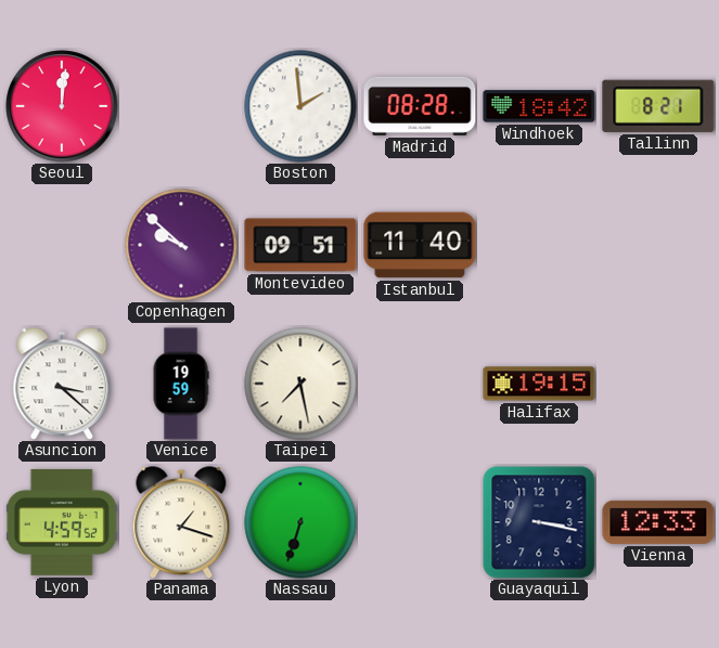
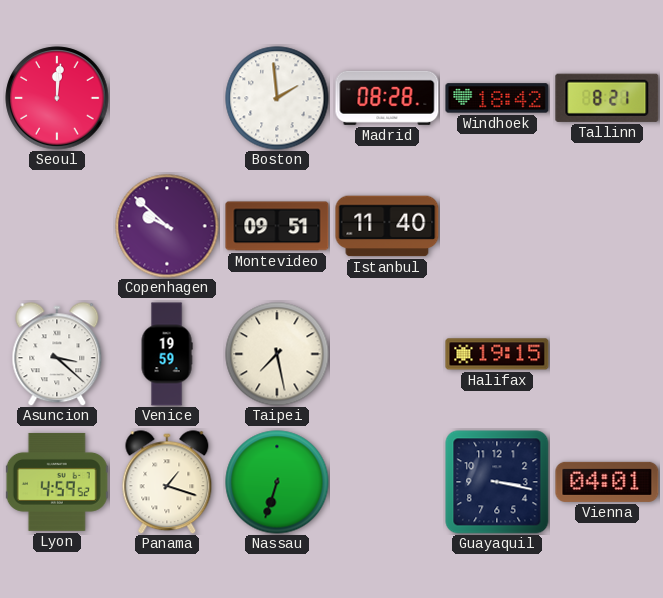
Vienna: 12:33 -> 04:01 (607, 482)
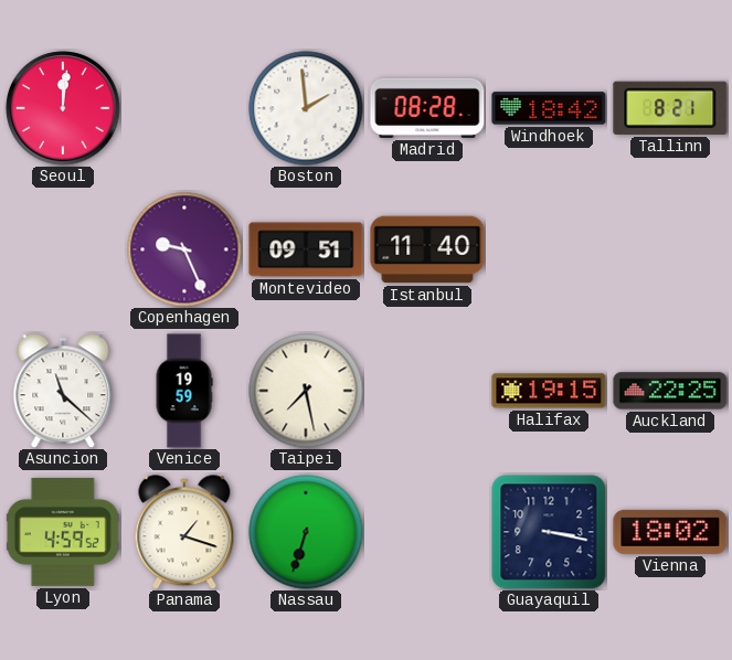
Copenhagen: 9:52 -> 9:26 (184, 249)
Asuncion: 3:22 -> 11:22 (63, 391)
Auckland: none -> 22:25 (670, 391)
Vienna: 04:01 -> 18:02 (670, 532)
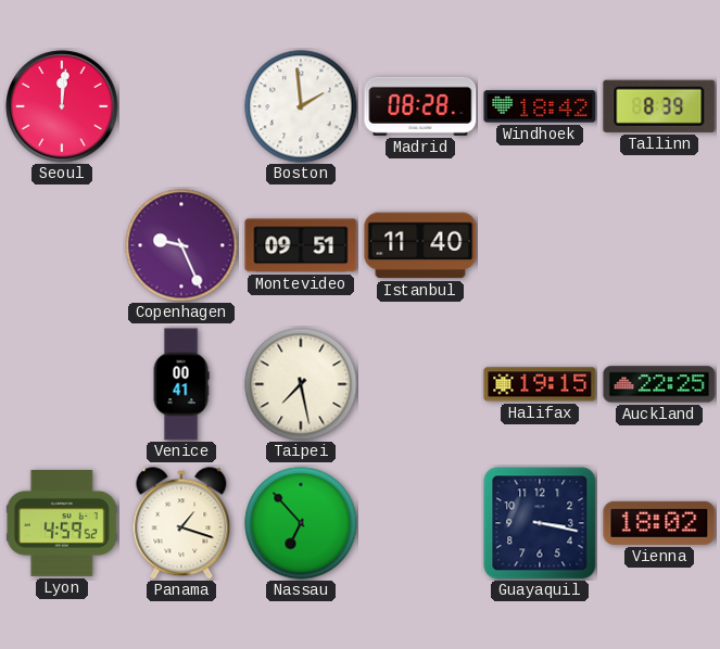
Tallinn: 8:21 -> 8:39 (659, 106)
Asuncion: 11:22 -> none (63, 391)
Venice: 19:59 -> 00:41 (181, 384)
Nassau: 6:33 -> 6:53 (301, 523)
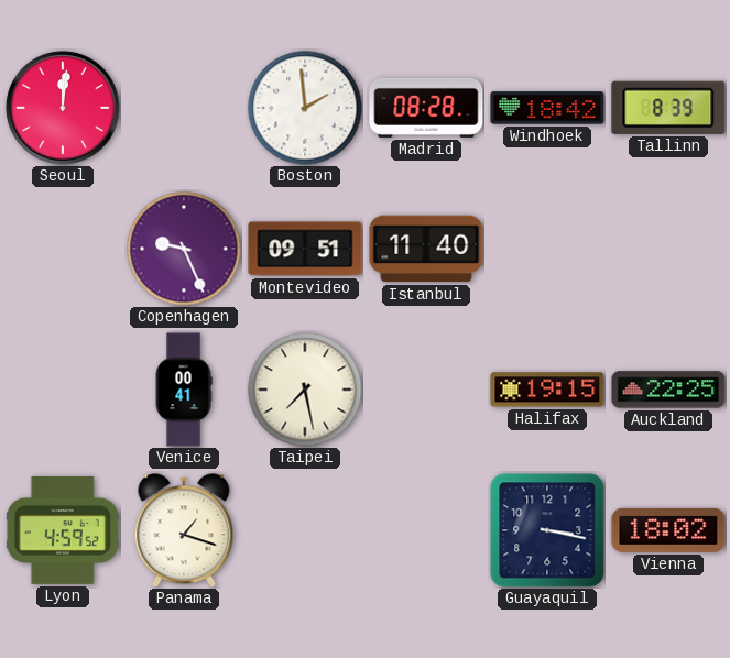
Nassau: 6:53 -> none (301, 523)
